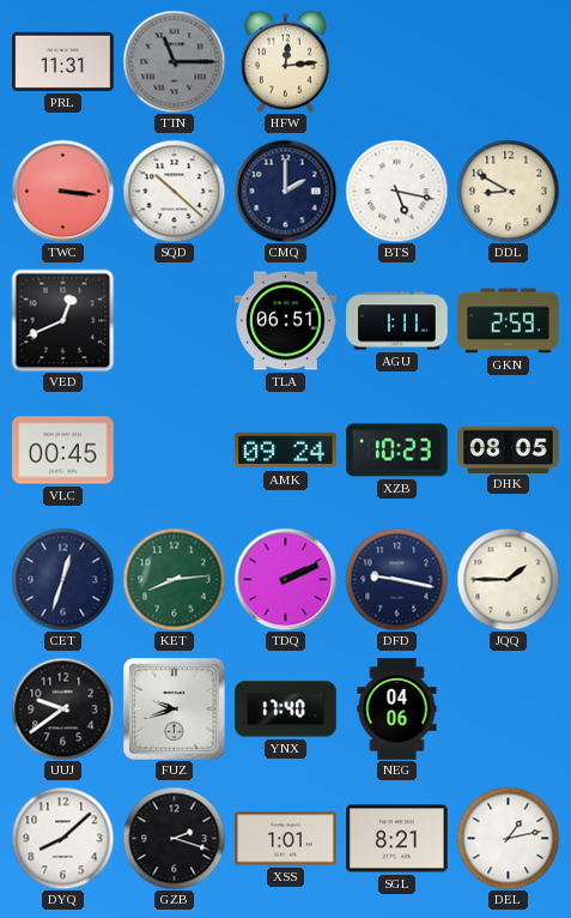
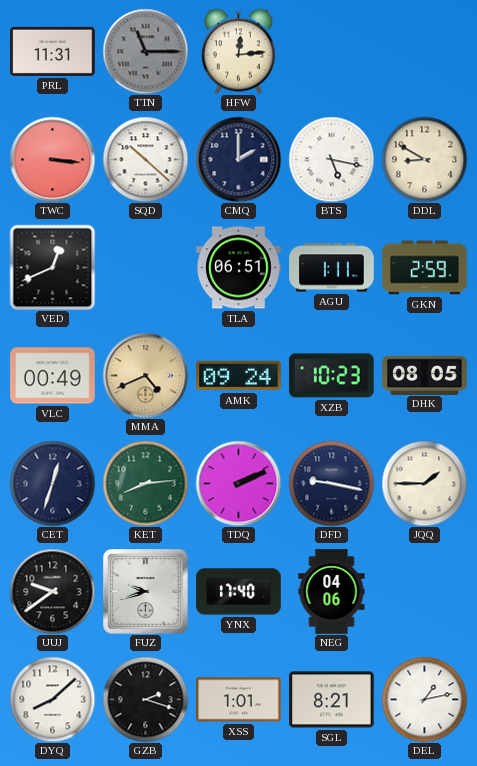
VLC: 00:45 -> 00:49 (53, 376)
MMA: none -> 4:41 (145, 375)
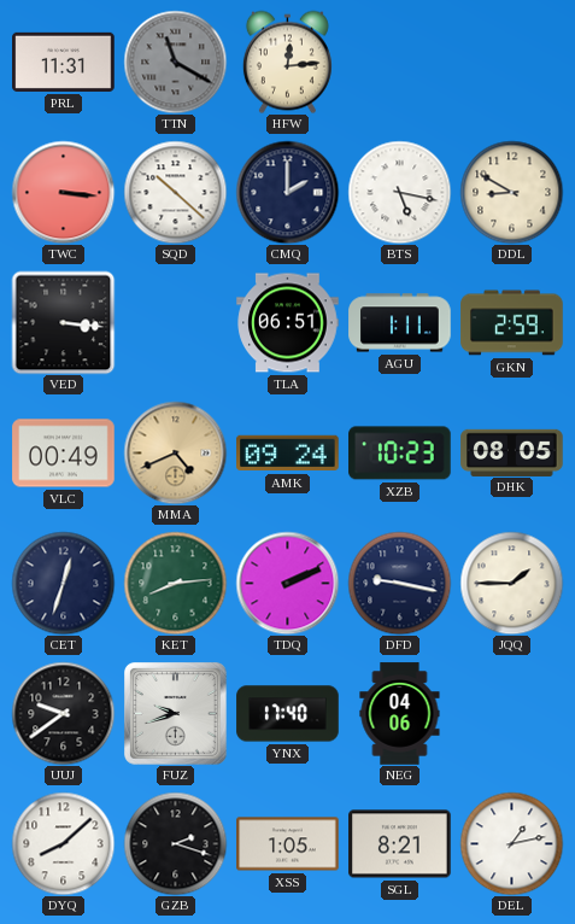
TTN: 11:15 -> 11:20 (175, 62)
VED: 12:41 -> 3:16 (63, 322)
XSS: 1:01 -> 1:05 (288, 844)
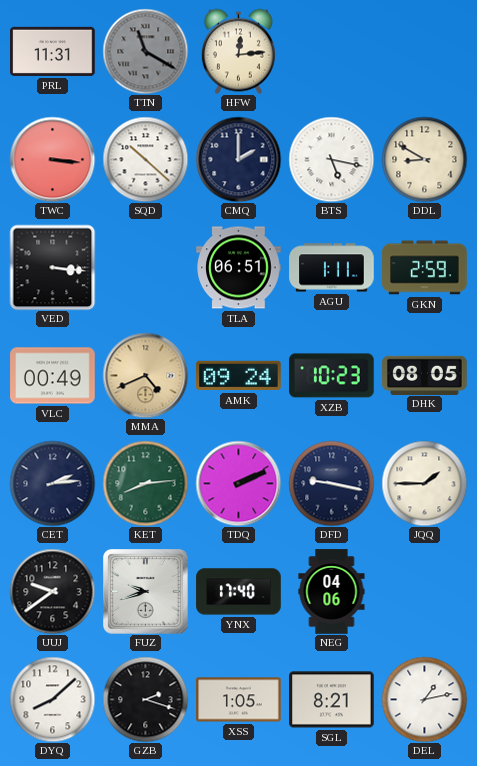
CET: 12:33 -> 2:14 (52, 483)
